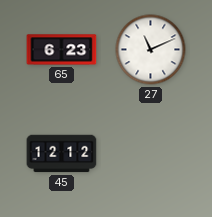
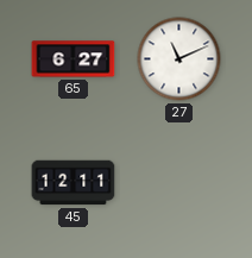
65: 6:23 -> 6:27 (74, 59)
45: 12:12 -> 12:11 (74, 183)
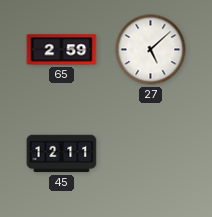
65: 6:27 -> 2:59 (62, 50)
27: 11:11 -> 5:08 (151, 50)
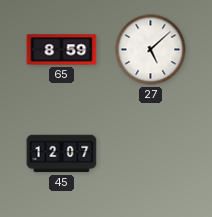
65: 2:59 -> 8:59 (62, 50)
45: 12:11 -> 12:07 (62, 154)
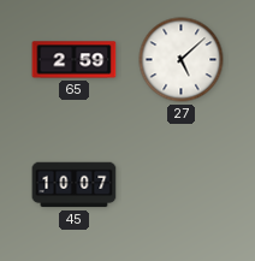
65: 8:59 -> 2:59 (75, 60)
45: 12:07 -> 10:07 (75, 185)
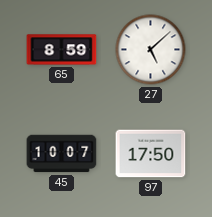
65: 2:59 -> 8:59 (62, 50)
97: none -> 17:50 (151, 154)
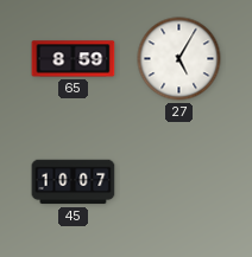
27: 5:08 -> 5:05 (179, 59)
97: 17:50 -> none (151, 154)
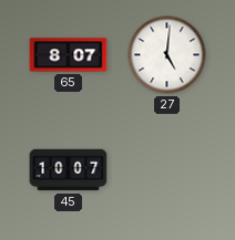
65: 8:59 -> 8:07 (69, 55)
27: 5:05 -> 5:01 (167, 55)
